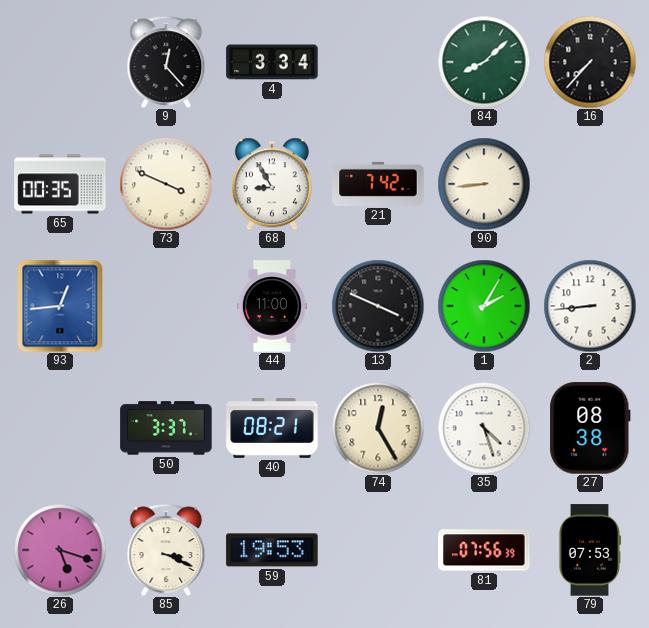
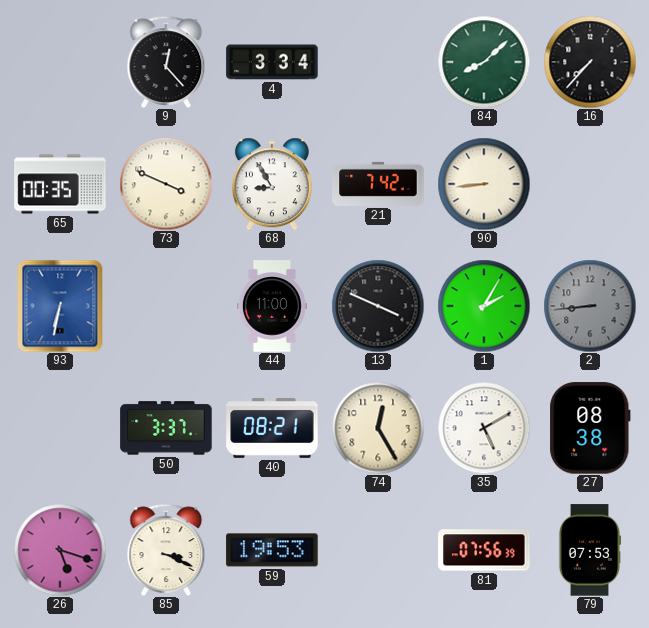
93: 12:44 -> 6:32 (60, 306)
2 dial: white -> grey (590, 306)
35: 4:27 -> 5:10 (484, 428)
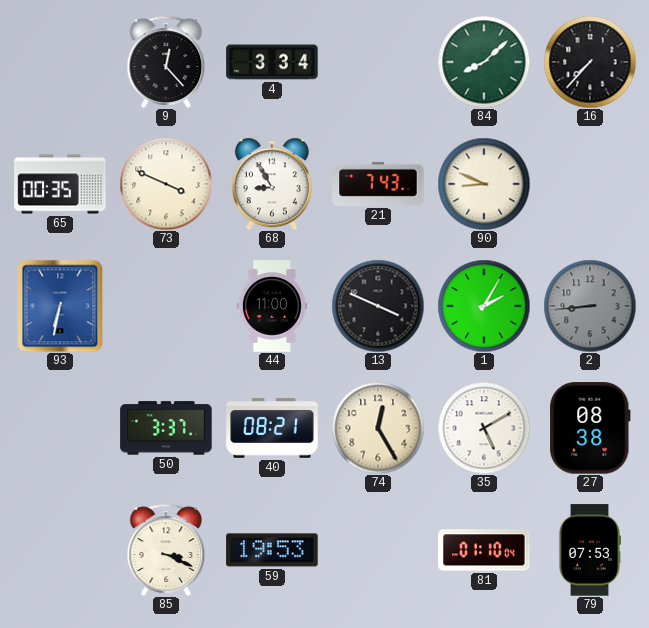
21: 7:42 -> 7:43 (378, 184)
90: 8:44 -> 8:49 (484, 184)
26: 5:18 -> none (60, 550)
81: 07:56 -> 01:10 (484, 550)
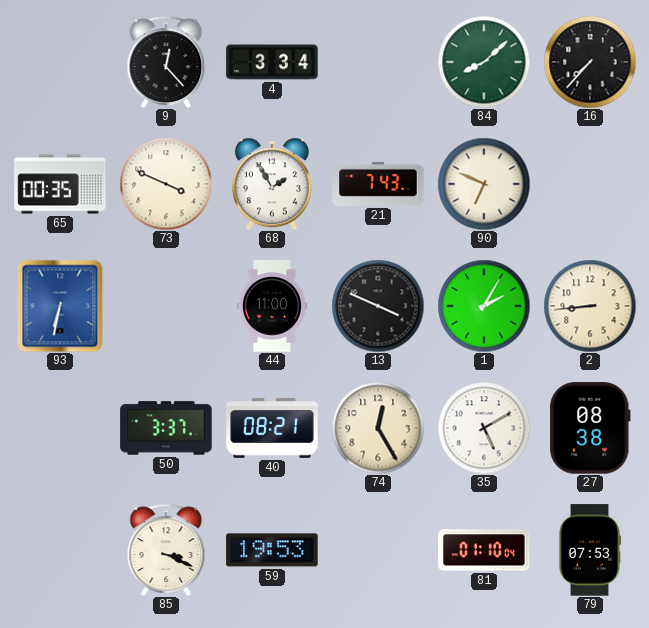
68: 8:55 -> 1:55 (272, 184)
90: 8:49 -> 6:49 (484, 184)
2 dial: grey -> cream (590, 306)
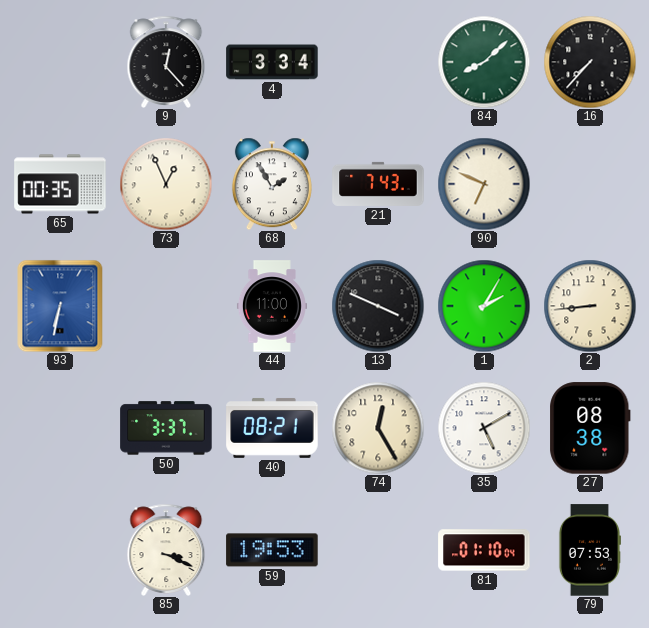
73: 3:49 -> 12:56 (166, 184)
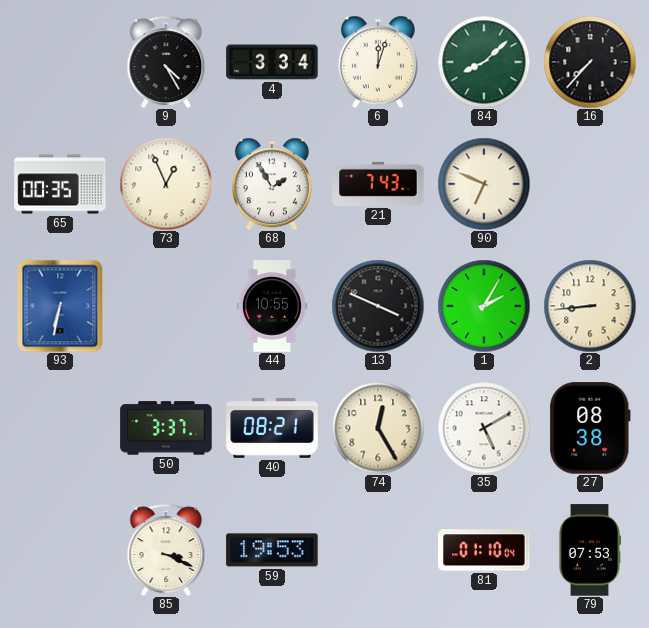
9: 12:23 -> 4:25 (166, 62)
6: none -> 12:03 (378, 62)
44: 11:00 -> 10:55 (272, 306)
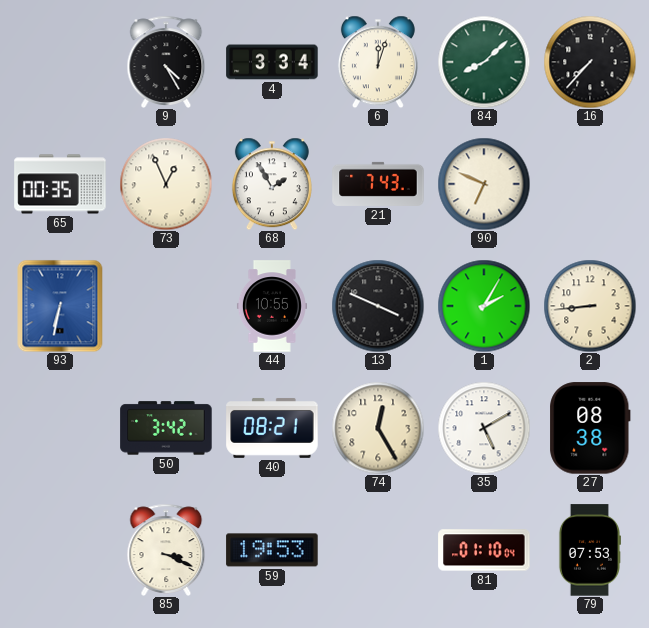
50: 3:37 -> 3:42 (166, 428)
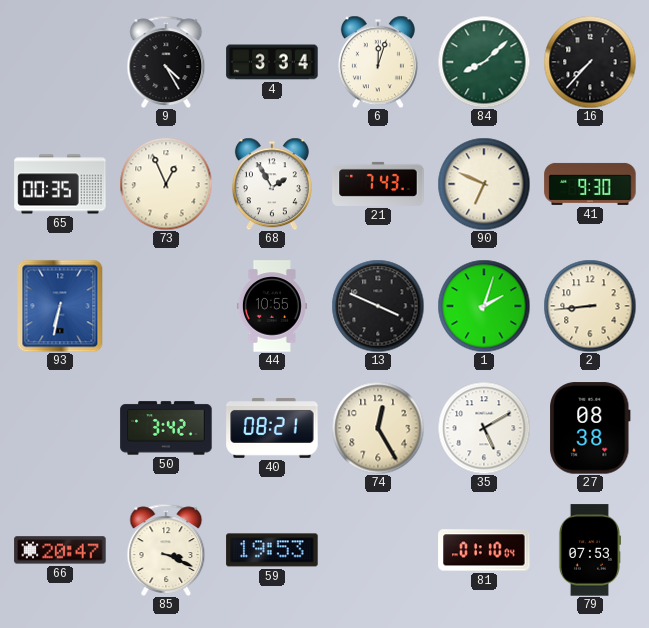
41: none -> 9:30 (590, 184)
1: 2:05 -> 2:03 (484, 306)
66: none -> 20:47 (60, 550)
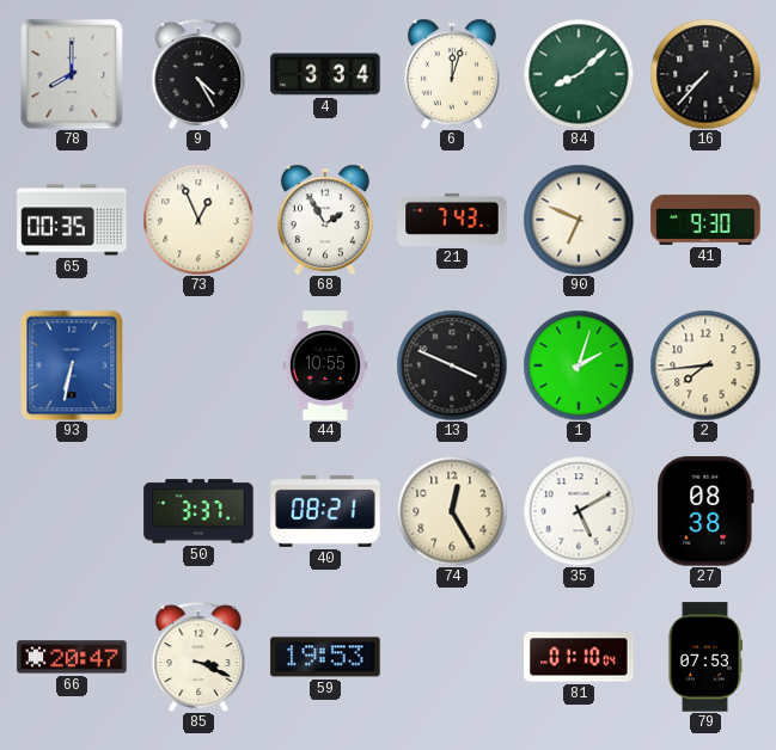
78: none -> 8:00 (72, 74)
2: 8:44 -> 7:44 (705, 365)
50: 3:42 -> 3:37 (198, 511)
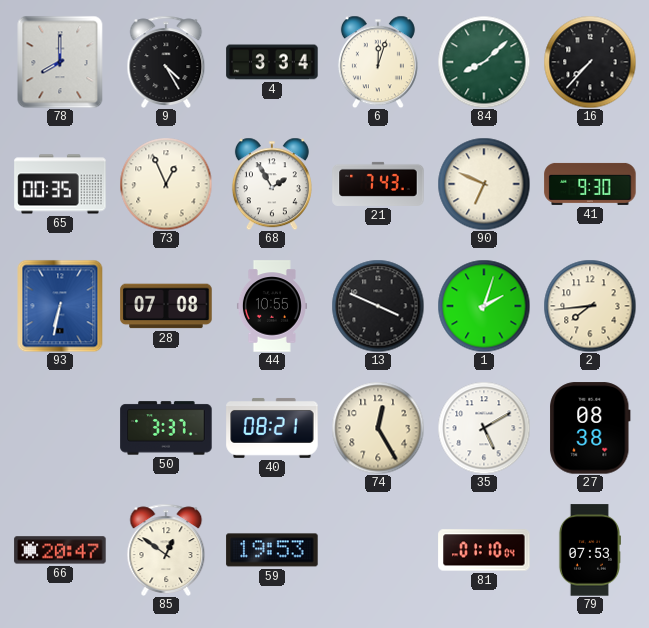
28: none -> 07:08 (166, 306)
85: 3:19 -> 12:51 (166, 550)
